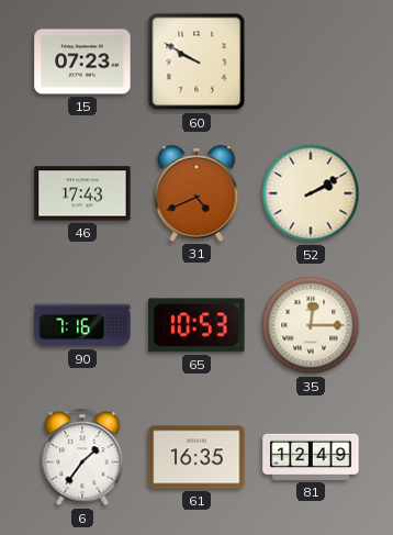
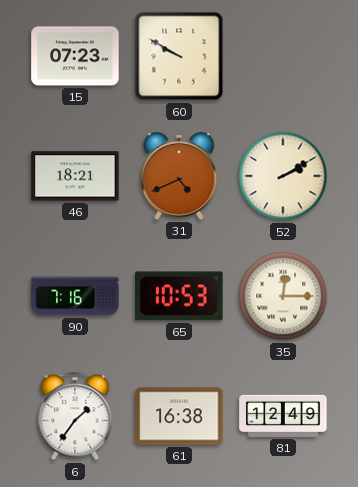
46: 17:43 -> 18:21 (75, 176)
61: 16:35 -> 16:38 (179, 416)
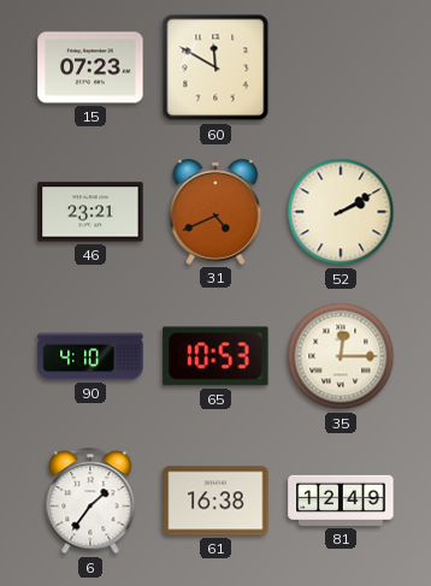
60: 9:50 -> 11:50 (215, 67)
46: 18:21 -> 23:21 (90, 212)
90: 7:16 -> 4:10 (90, 356)
